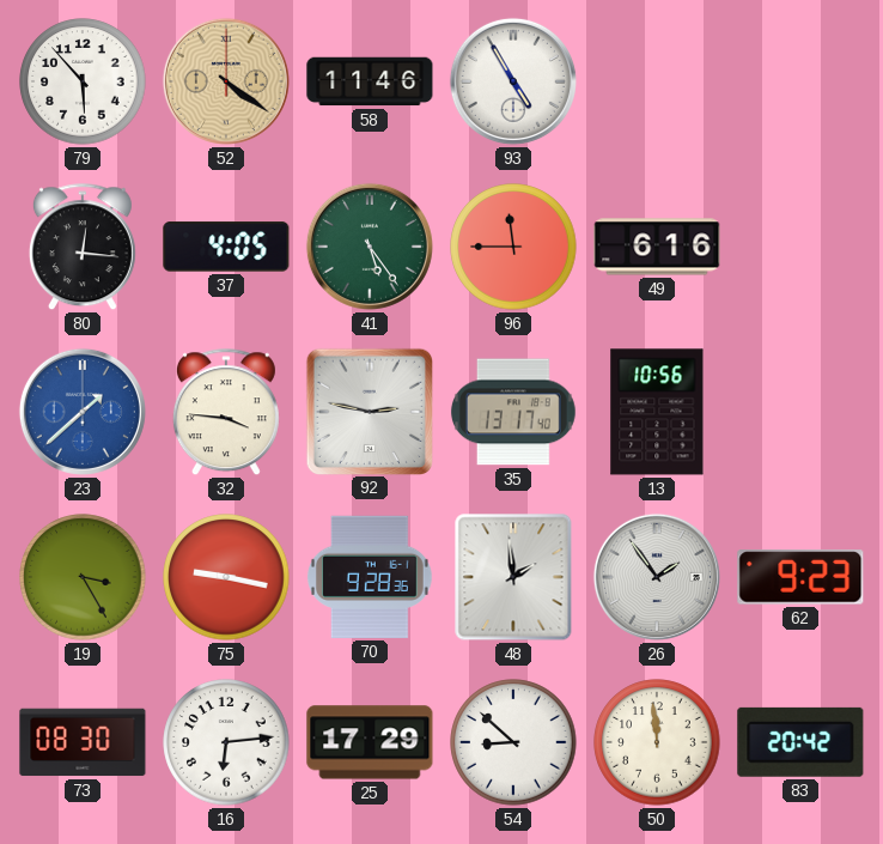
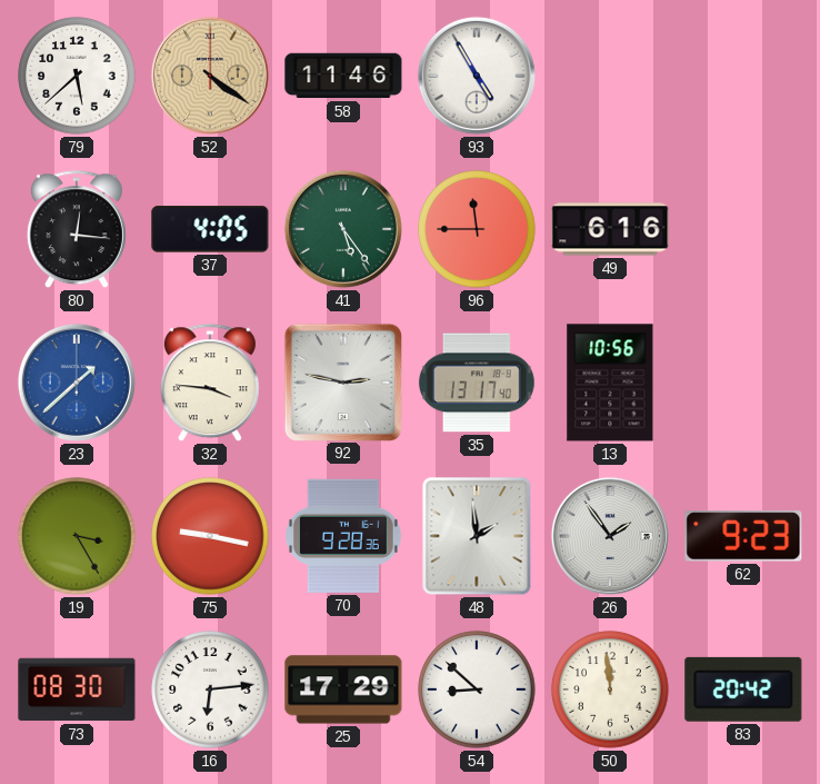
79: 5:53 -> 5:38 (77, 76)
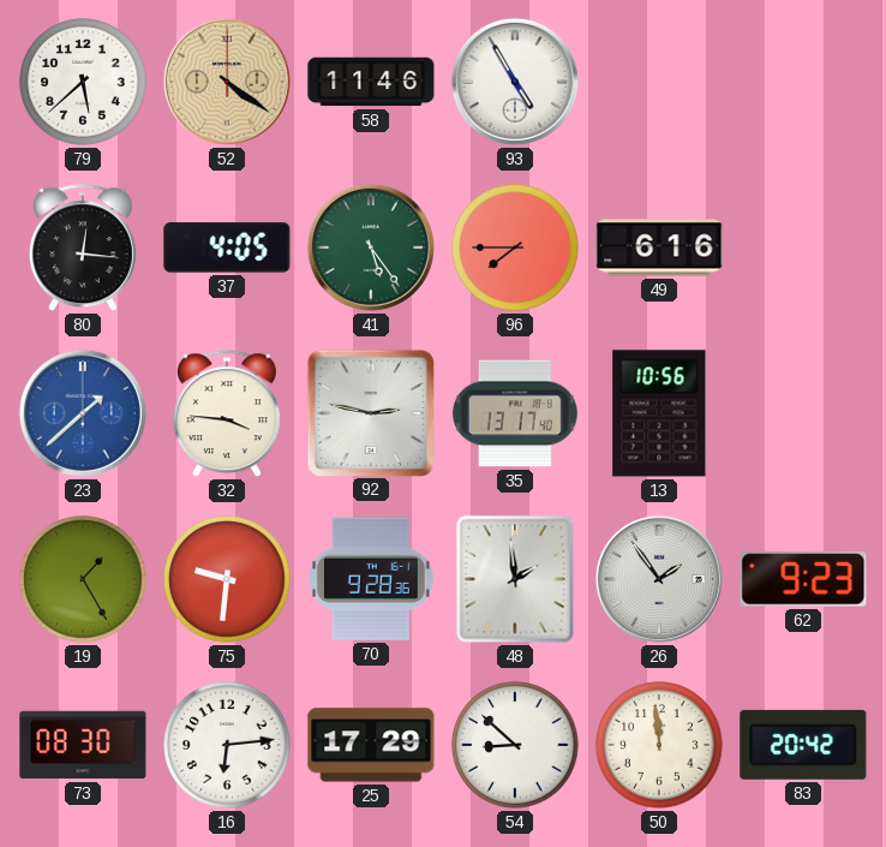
96: 11:45 -> 7:45 (515, 247)
19: 3:25 -> 1:25 (83, 579)
75: 9:17 -> 9:31 (227, 579)
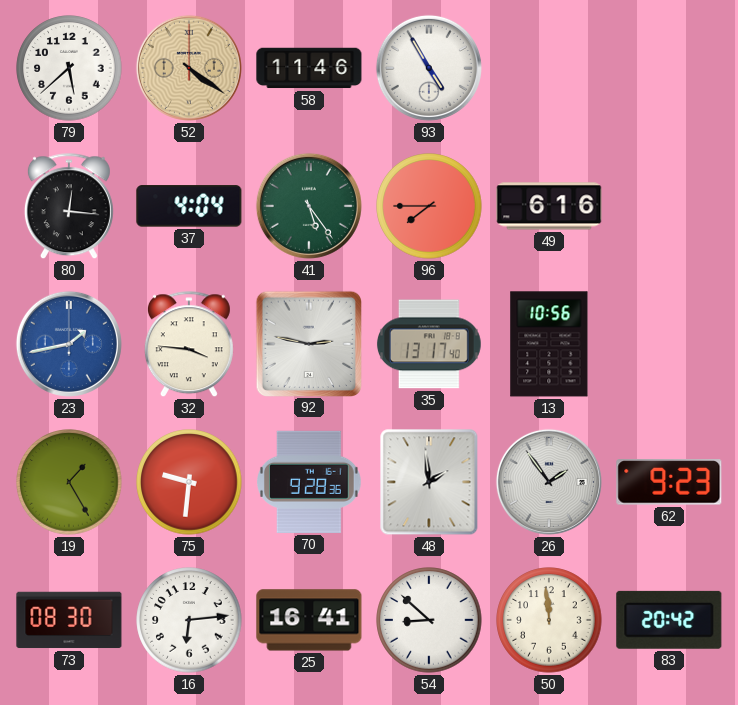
37: 4:05 -> 4:04 (189, 206)
23: 1:38 -> 1:43 (69, 344)
25: 17:29 -> 16:41 (309, 620)
